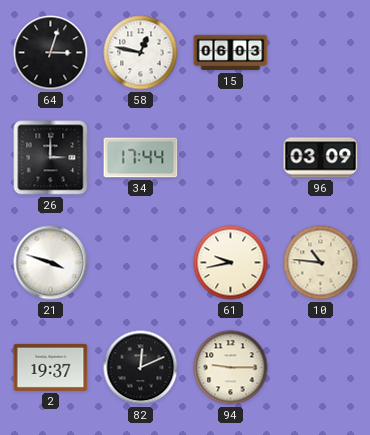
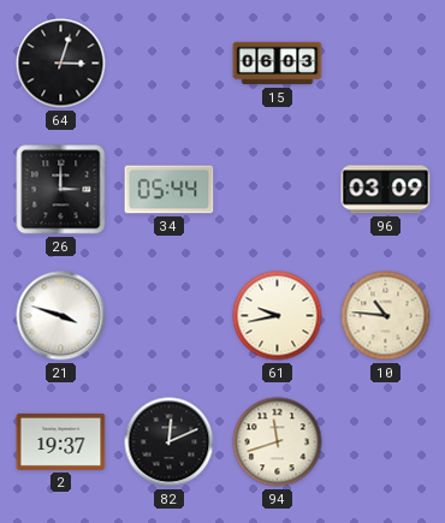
58: 12:47 -> none (141, 53)
34: 17:44 -> 05:44 (170, 190)
94: 9:15 -> 11:42 (278, 442)
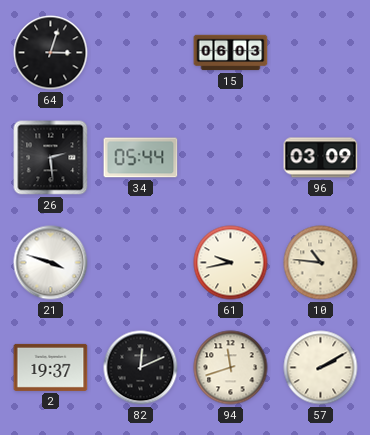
26: 3:00 -> 2:29 (51, 158)
57: none -> 2:10 (321, 368)
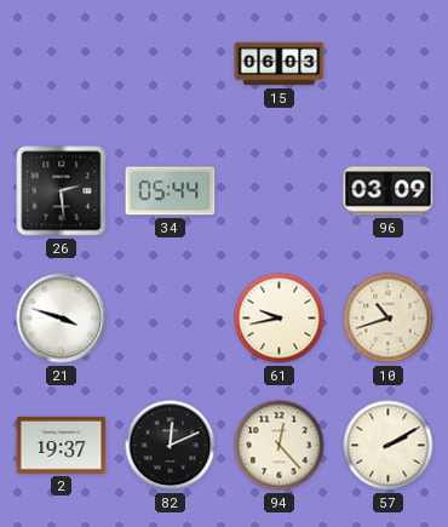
64: 3:03 -> none (51, 53)
10: 10:46 -> 10:42 (389, 319)
94: 11:42 -> 12:23 (280, 446)
